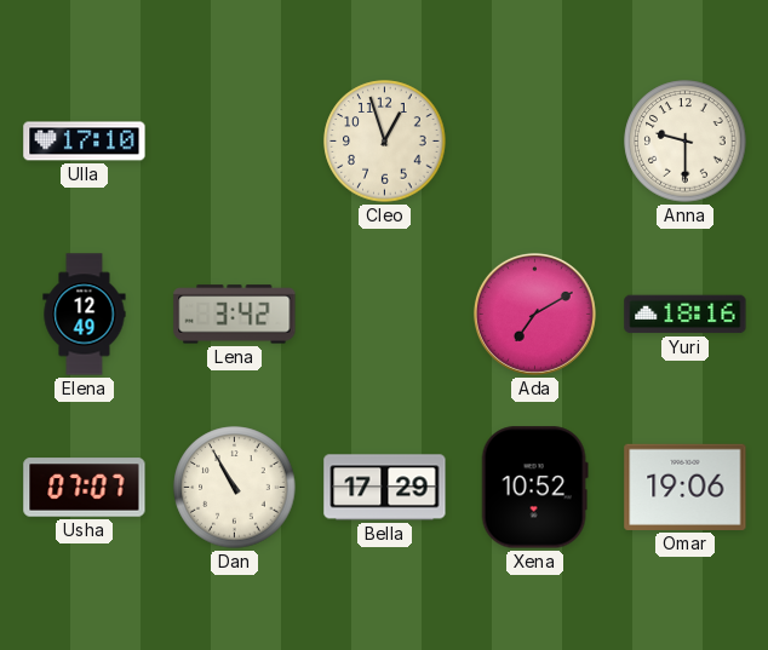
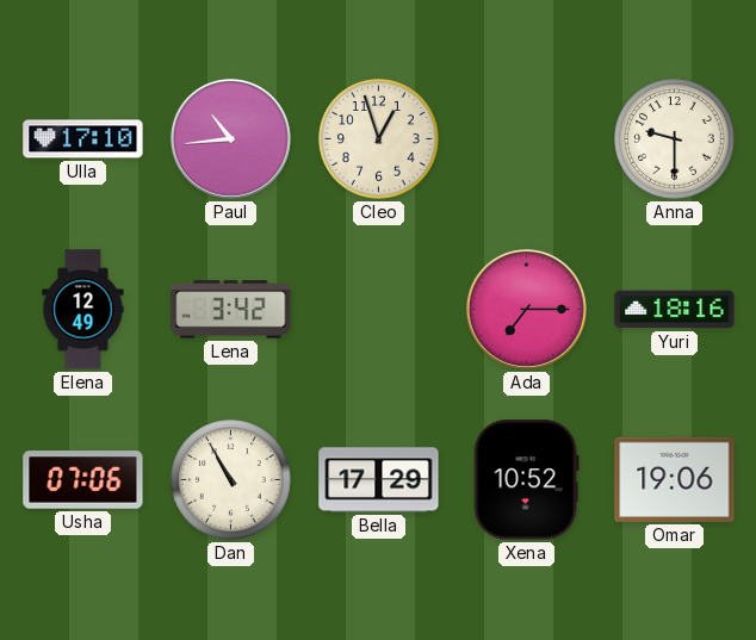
Paul: none -> 10:44 (230, 138)
Ada: 7:10 -> 7:15 (526, 309)
Usha: 07:07 -> 07:06 (83, 480)
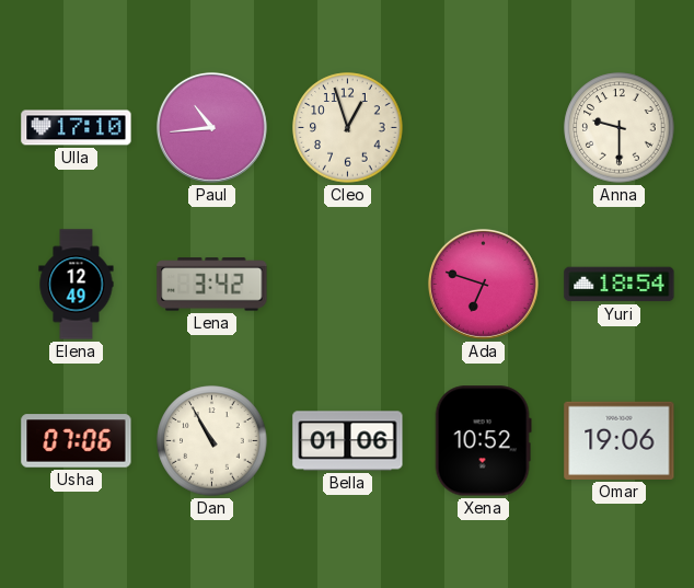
Ada: 7:15 -> 6:48 (483, 284)
Yuri: 18:16 -> 18:54 (620, 285)
Bella: 17:29 -> 01:06 (348, 441)
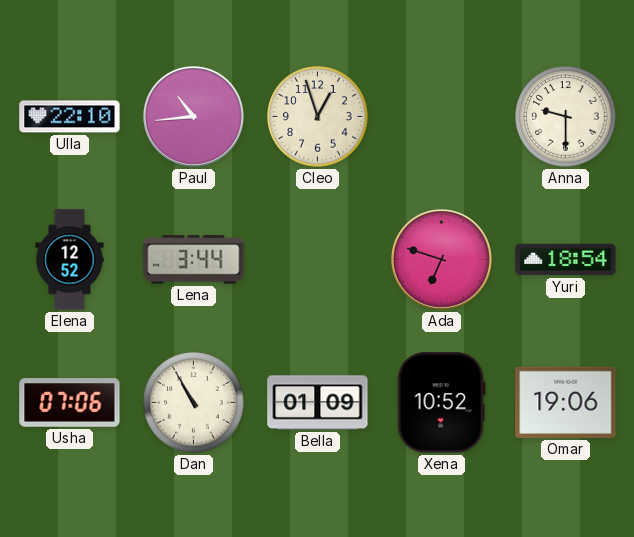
Ulla: 17:10 -> 22:10 (70, 117)
Elena: 12:49 -> 12:52 (70, 260)
Lena: 3:42 -> 3:44 (194, 260)
Bella: 01:06 -> 01:09 (318, 403)
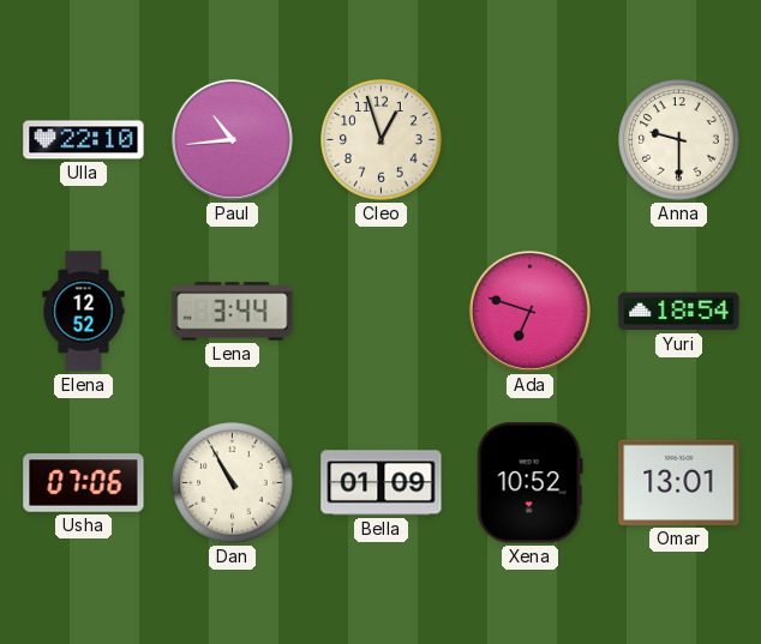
Omar: 19:06 -> 13:01 (679, 482)
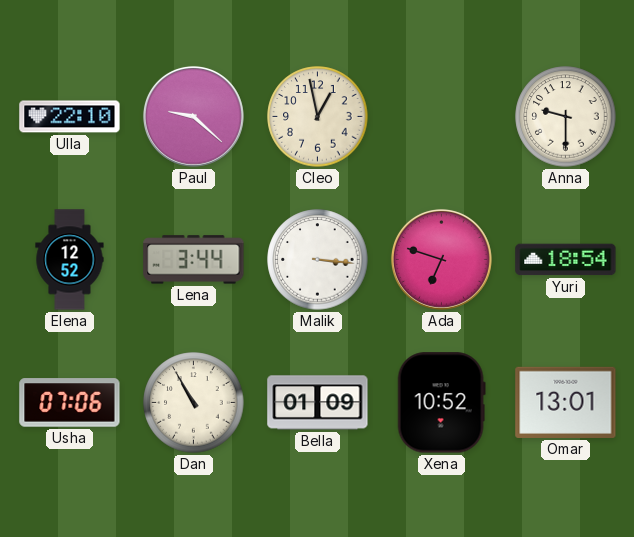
Paul: 10:44 -> 9:22 (193, 116)
Cleo: 12:57 -> 12:58 (318, 117)
Malik: none -> 3:16 (318, 260)
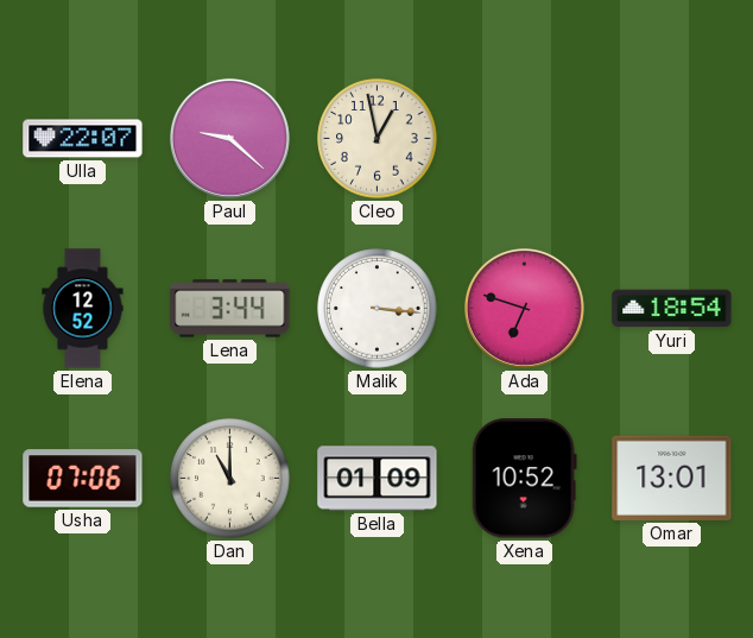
Ulla: 22:10 -> 22:07 (83, 139)
Anna: 9:30 -> none (566, 117)
Dan: 10:55 -> 11:00 (230, 479)
